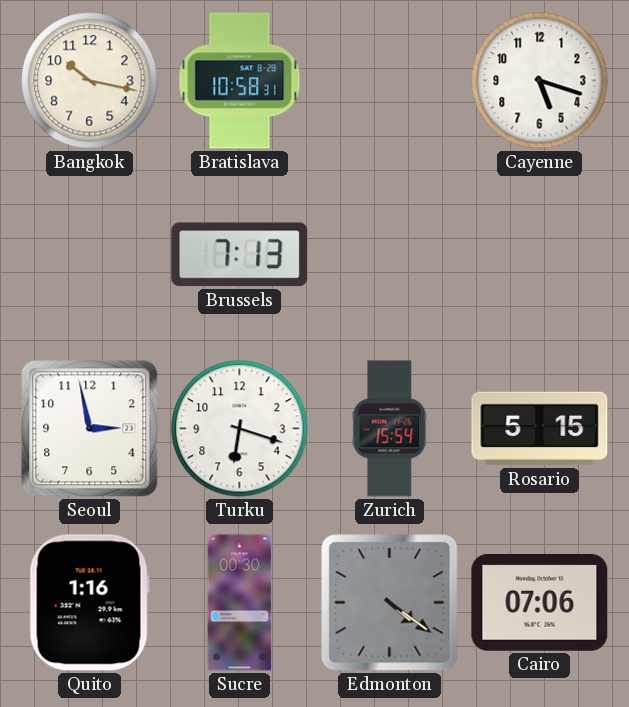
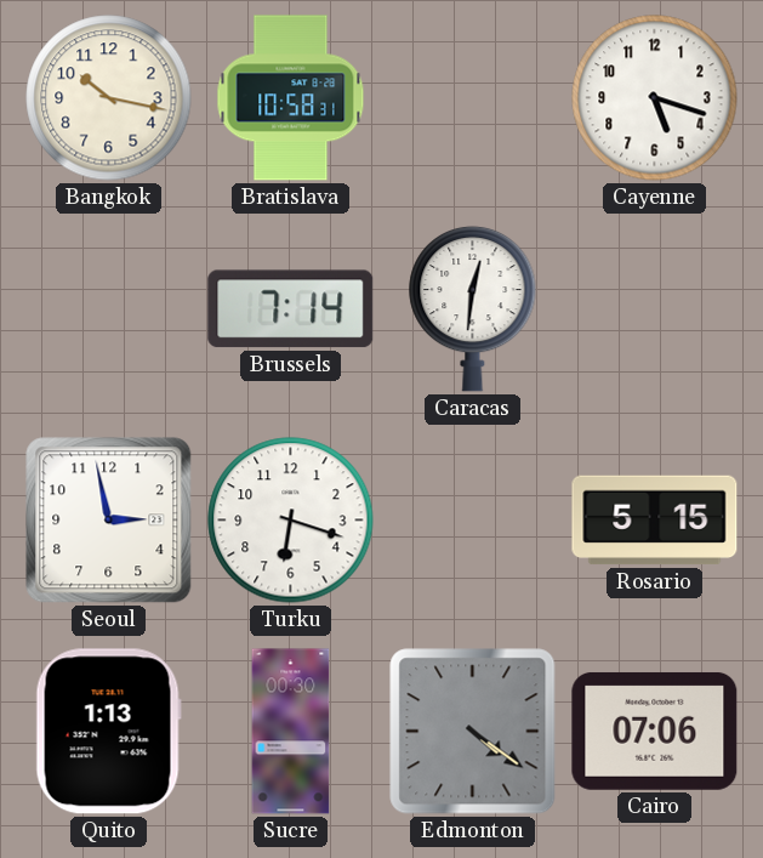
Brussels: 7:13 -> 7:14 (291, 309)
Caracas: none -> 12:31 (473, 308)
Zurich: 15:54 -> none (390, 429)
Quito: 1:16 -> 1:13 (108, 732)
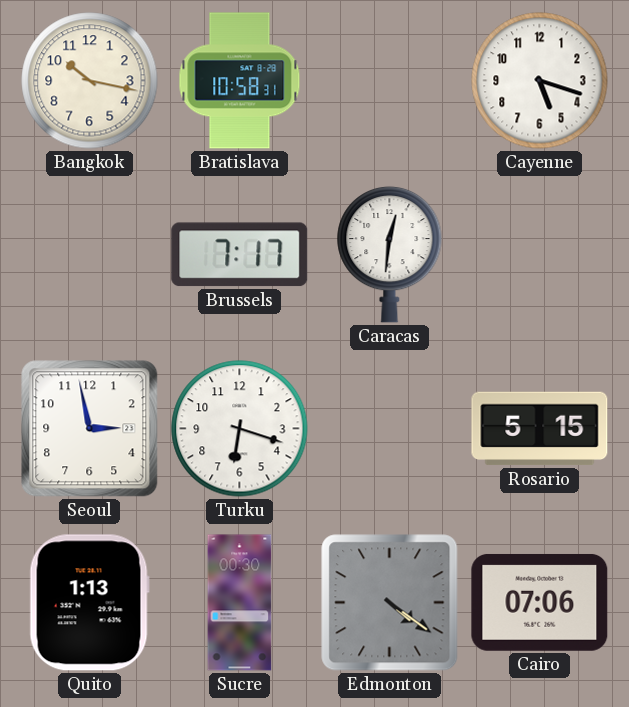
Brussels: 7:14 -> 7:17 (240, 255)
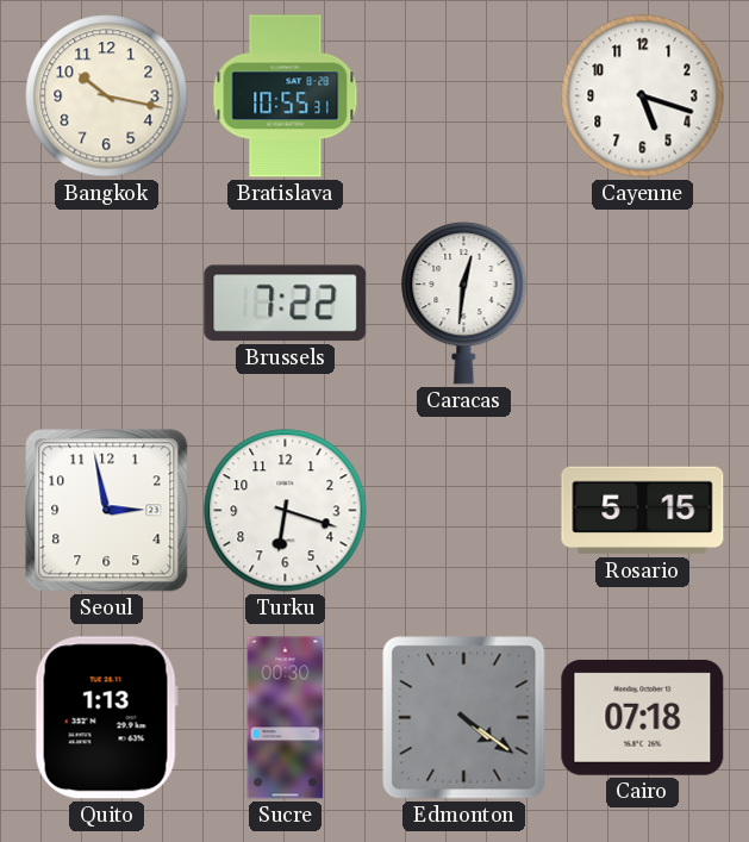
Bratislava: 10:58 -> 10:55 (286, 96)
Brussels: 7:17 -> 7:22 (286, 304)
Cairo: 07:06 -> 07:18 (643, 717)
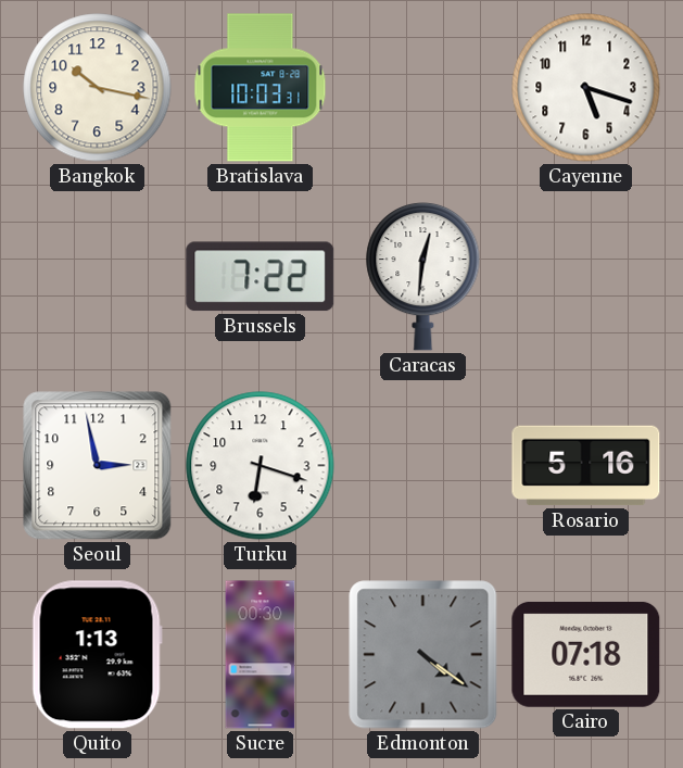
Bratislava: 10:55 -> 10:03 (261, 88)
Rosario: 5:15 -> 5:16 (586, 466)
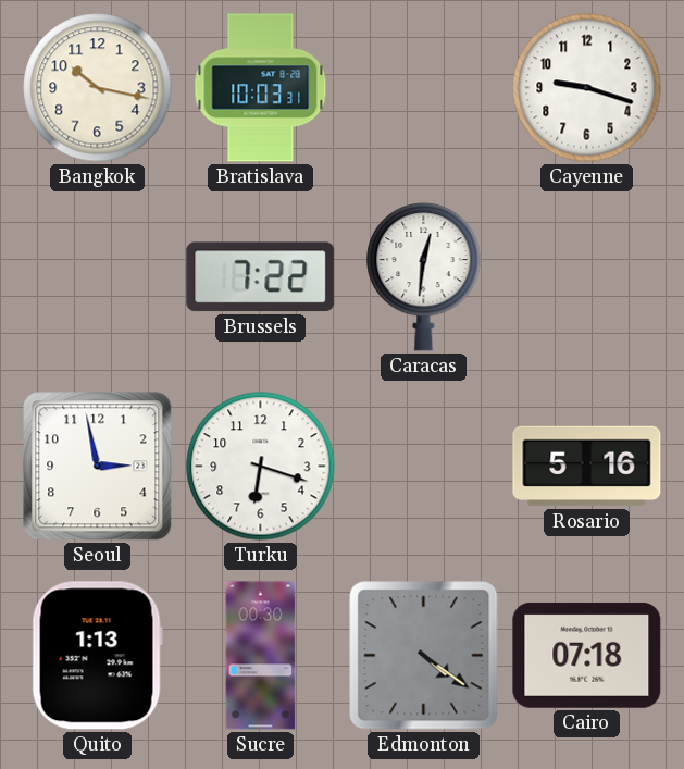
Cayenne: 5:18 -> 9:18 (587, 88)
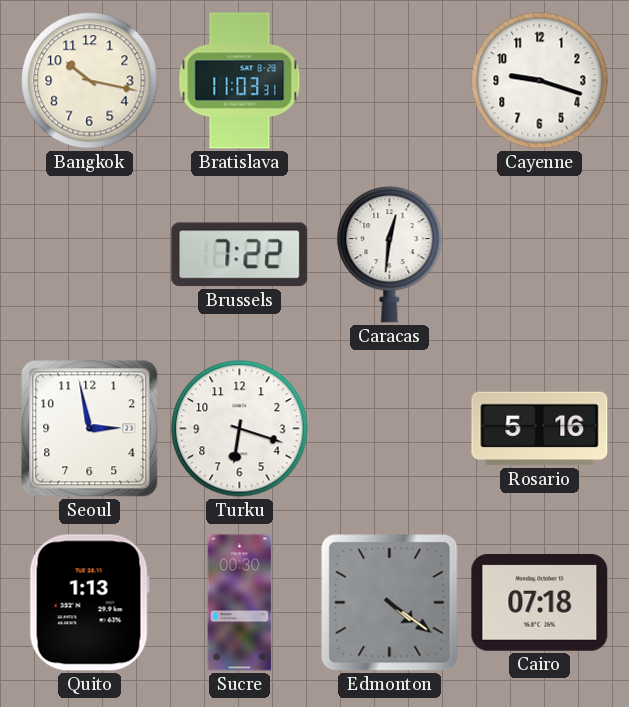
Bratislava: 10:03 -> 11:03 (240, 81)
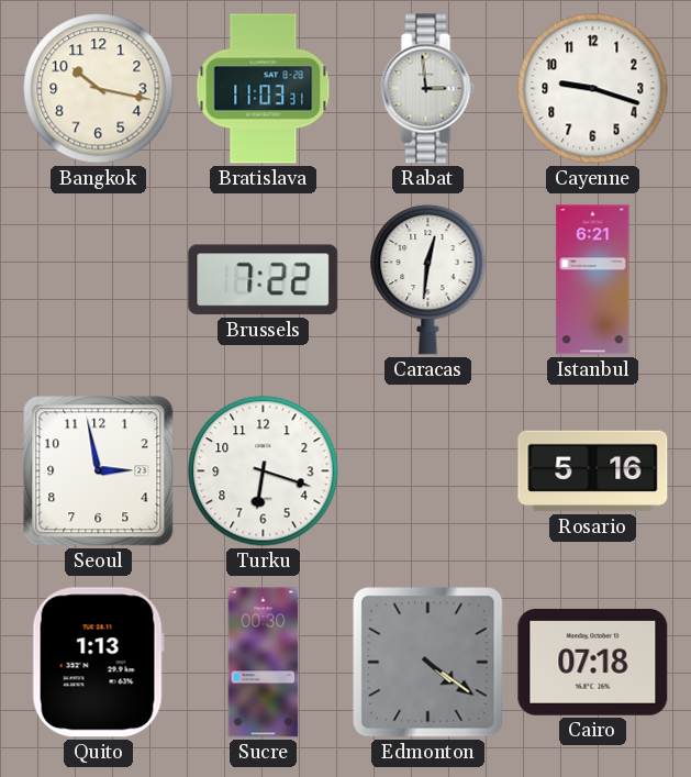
Rabat: none -> 2:59 (428, 89)
Istanbul: none -> 6:21 (593, 280)
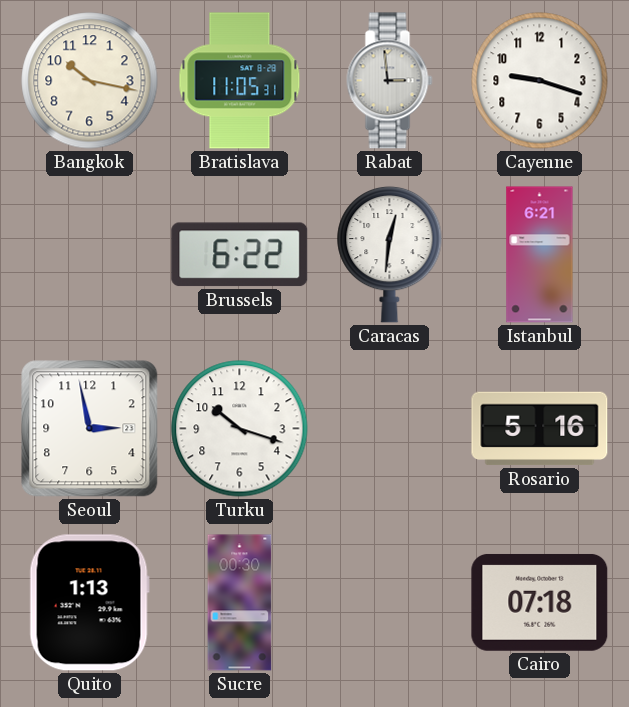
Bratislava: 11:03 -> 11:05 (240, 81)
Brussels: 7:22 -> 6:22 (240, 255)
Turku: 6:18 -> 10:18 (240, 429)
Edmonton: 4:21 -> none (428, 663)
